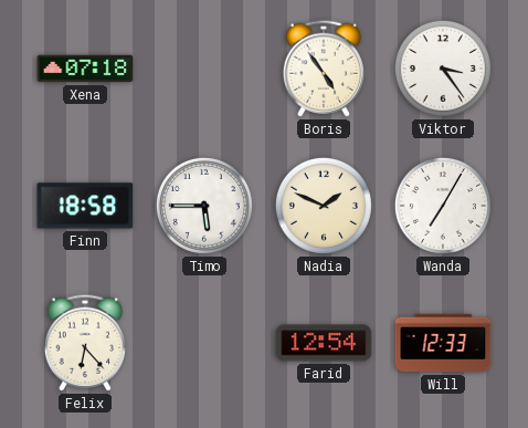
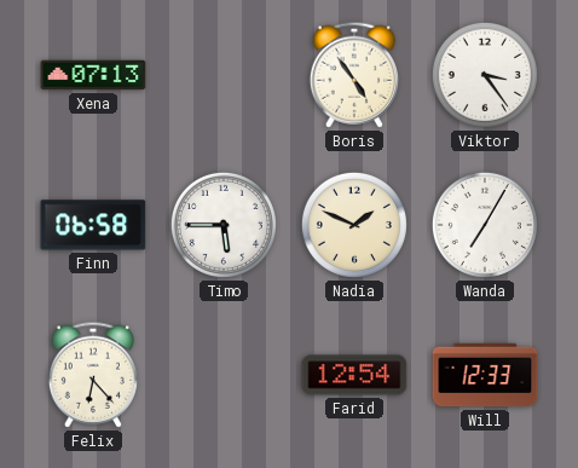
Xena: 07:18 -> 07:13 (93, 75)
Finn: 18:58 -> 06:58 (93, 225)
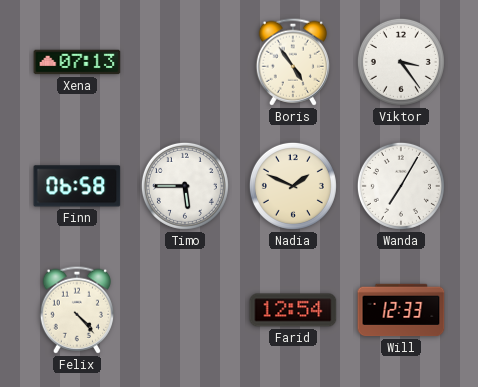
Felix: 6:23 -> 4:23 (76, 310)
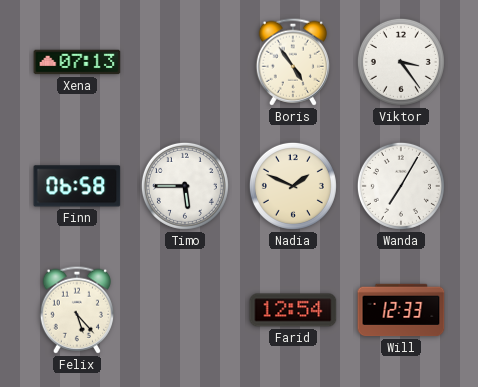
Felix: 4:23 -> 5:23 (76, 310)
